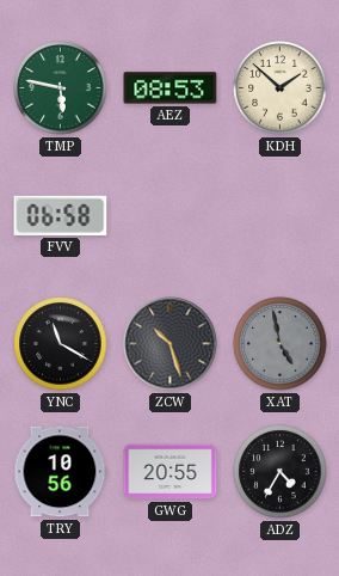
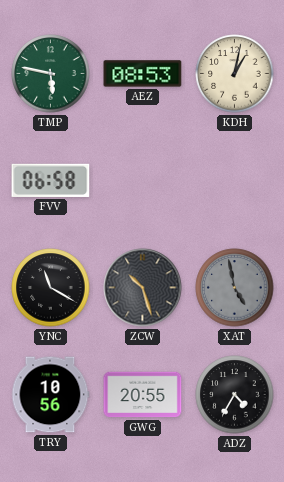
KDH: 1:52 -> 1:02 (235, 74)
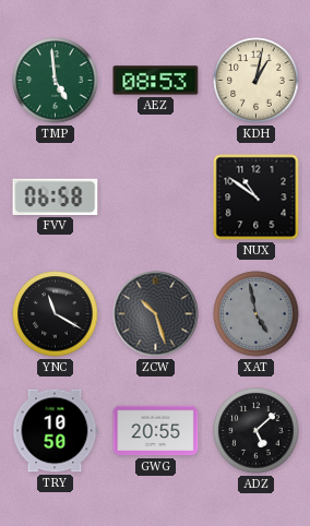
TMP: 5:47 -> 4:59 (56, 81)
NUX: none -> 10:51 (257, 198)
TRY: 10:56 -> 10:50 (55, 431)
ADZ: 4:35 -> 5:08 (257, 431)
